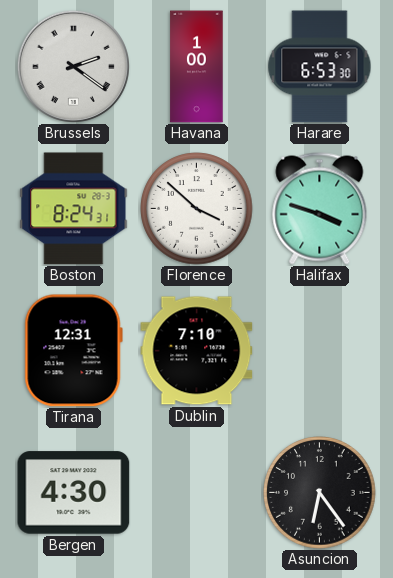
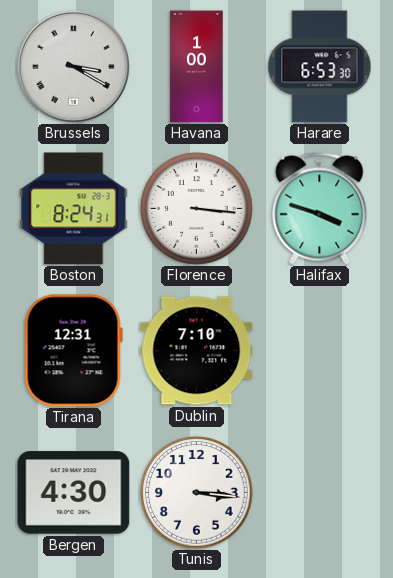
Brussels: 2:21 -> 3:20 (73, 66)
Florence: 3:52 -> 3:16 (197, 209)
Tunis: none -> 3:16 (197, 493)
Asuncion: 6:24 -> none (320, 493)
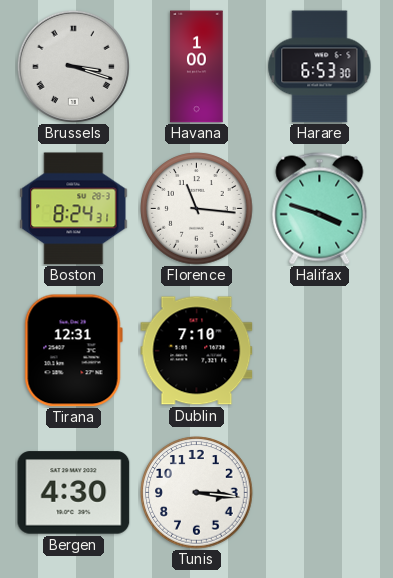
Brussels: 3:20 -> 3:18 (73, 66)
Florence: 3:16 -> 11:16 (197, 209)
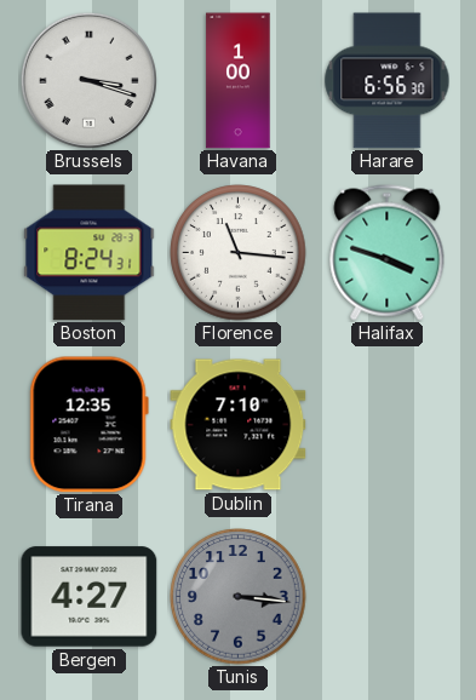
Harare: 6:53 -> 6:56 (388, 81)
Tirana: 12:31 -> 12:35 (88, 425)
Bergen: 4:30 -> 4:27 (90, 597)
Tunis dial: white -> grey (239, 597)
